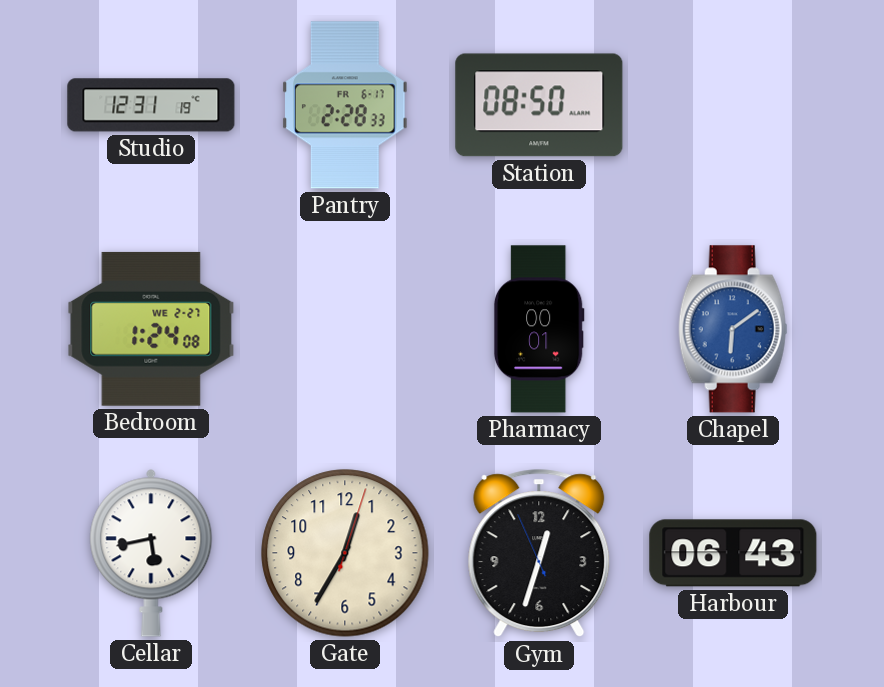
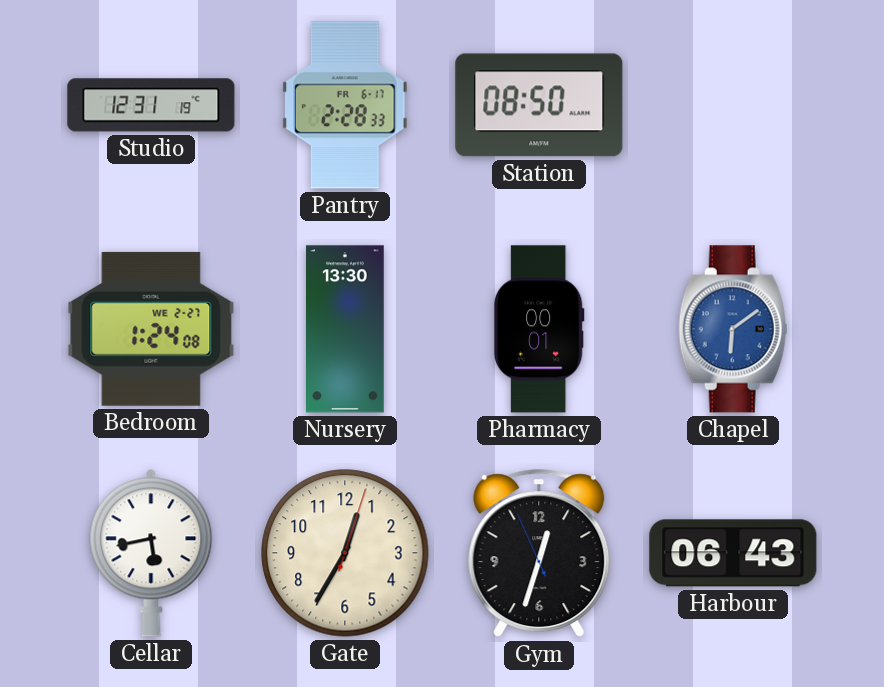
Nursery: none -> 13:30 (346, 329)
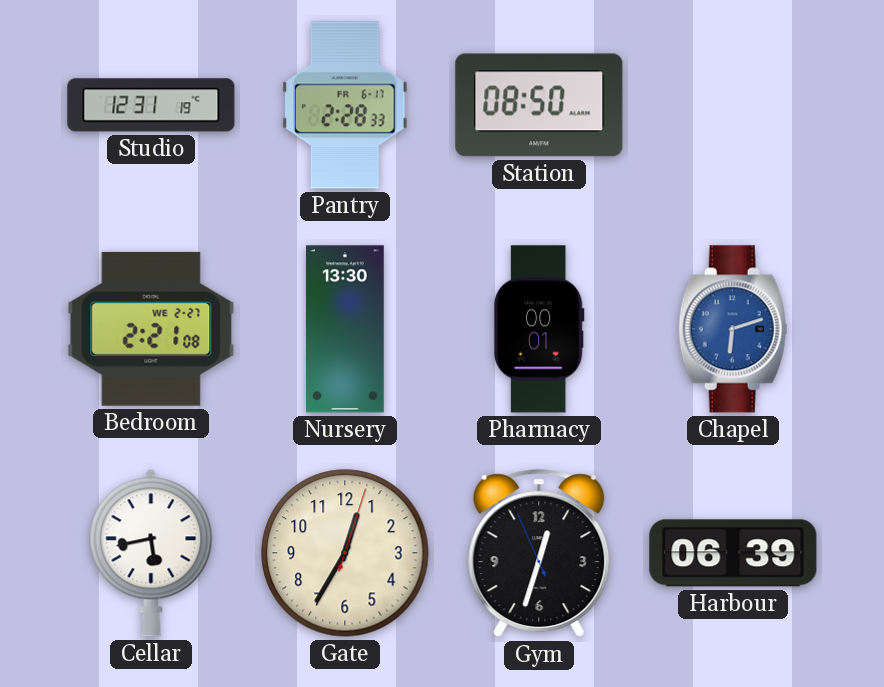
Bedroom: 1:24 -> 2:21 (151, 329)
Chapel: 6:09 -> 6:12 (733, 329)
Harbour: 06:43 -> 06:39 (733, 553)
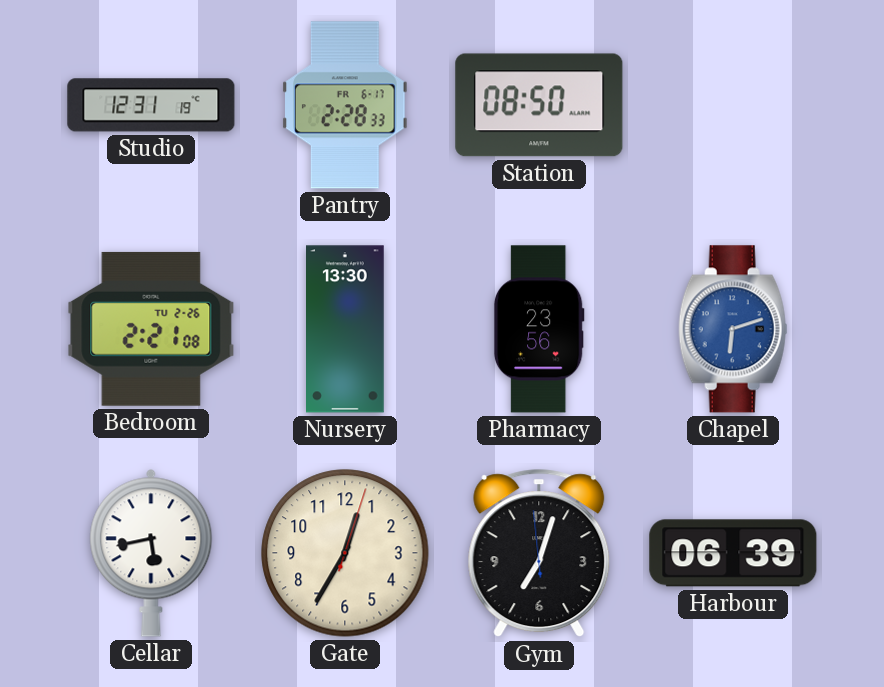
Bedroom date: WE 2-27 -> TU 2-26 (151, 329)
Pharmacy: 00:01 -> 23:56 (539, 329)
Gym: 12:32 -> 7:02 (539, 554)
